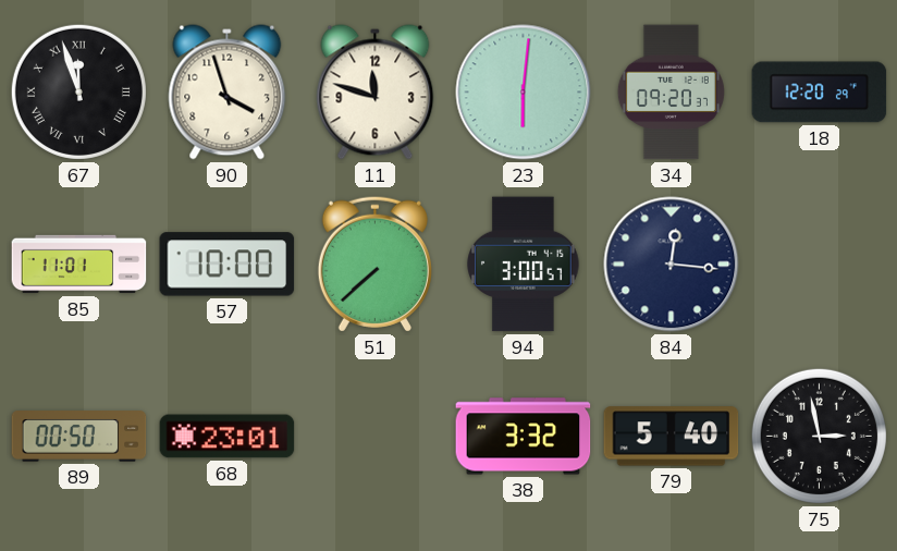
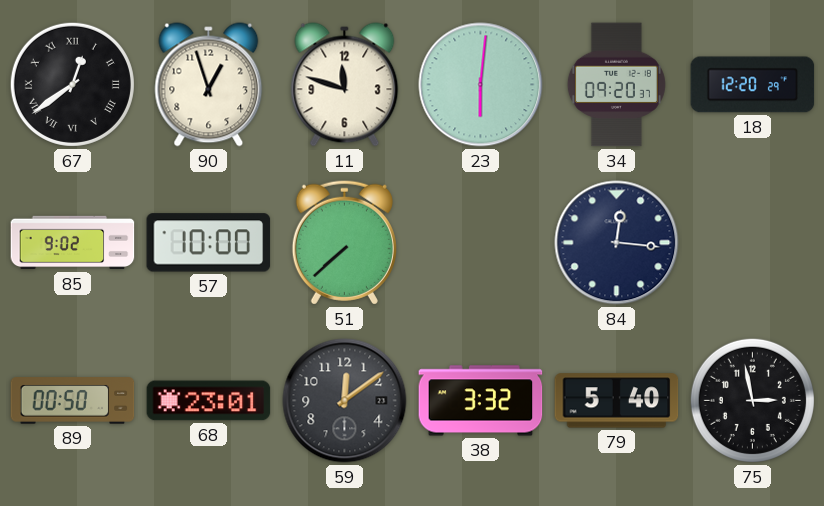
67: 11:57 -> 12:39 (72, 84)
90: 3:57 -> 12:57 (209, 85)
85: 11:01 -> 9:02 (73, 243)
94: 3:00 -> none (524, 265)
59: none -> 12:09 (345, 401)
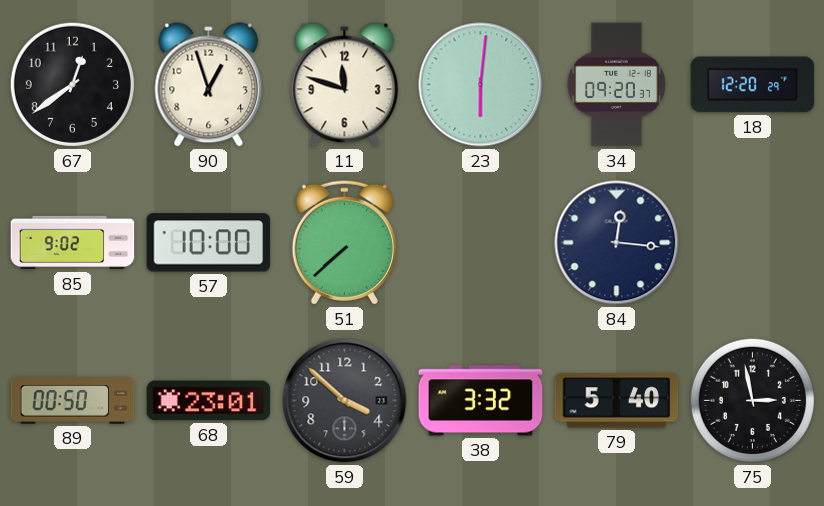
67 numerals: Roman -> Arabic (72, 84)
59: 12:09 -> 3:52 (345, 401)
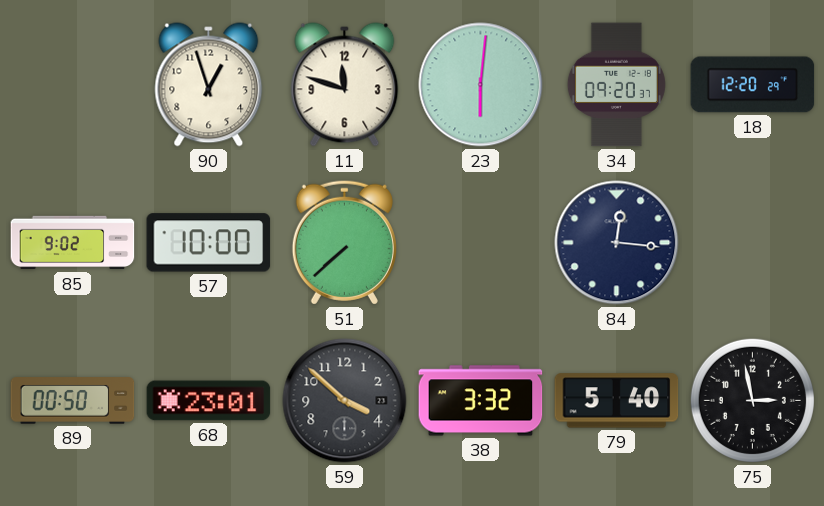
67: 12:39 -> none (72, 84)
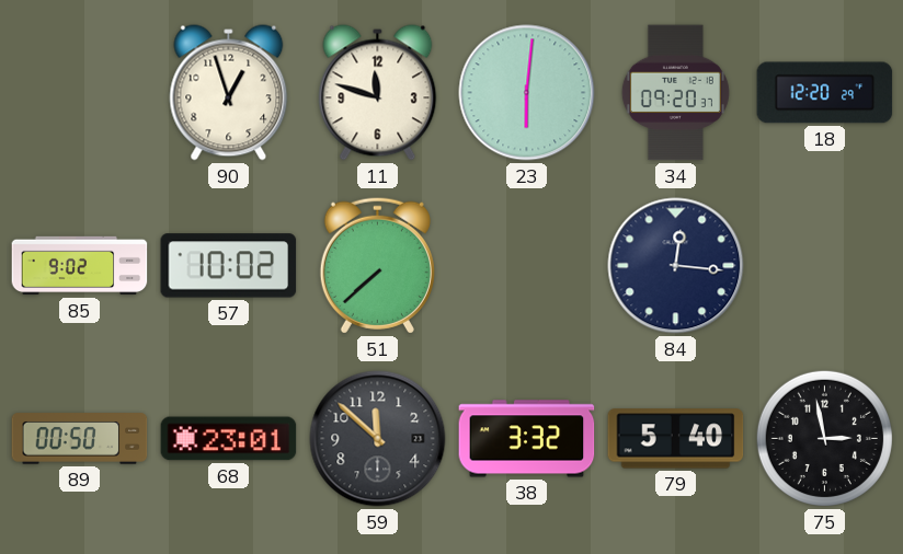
57: 10:00 -> 10:02 (229, 266)
59: 3:52 -> 11:52 (378, 439)
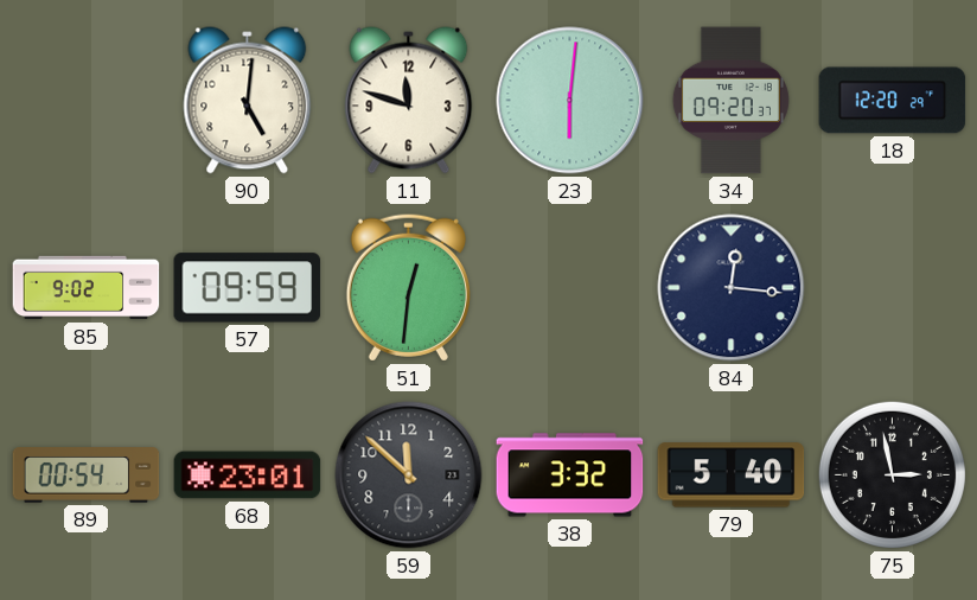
90: 12:57 -> 5:01 (248, 101)
57: 10:02 -> 09:59 (248, 288)
51: 7:38 -> 12:31 (408, 287)
89: 00:50 -> 00:54 (87, 475)
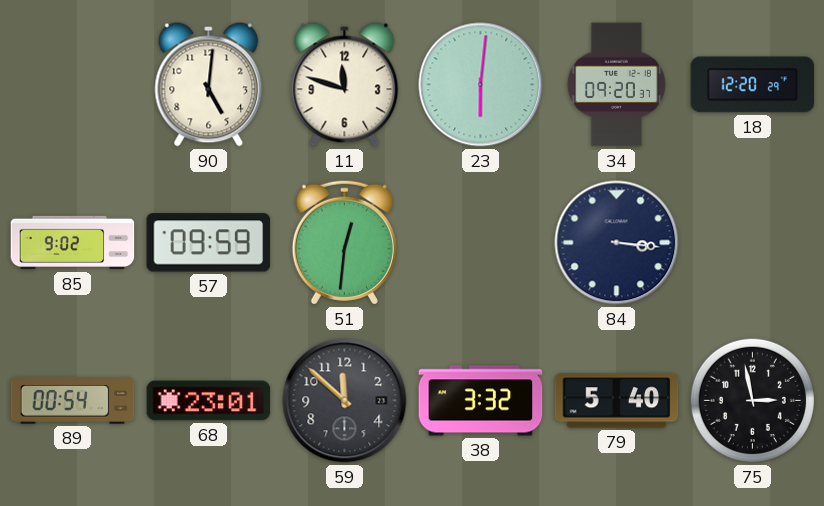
84: 12:16 -> 3:16 (617, 243)
